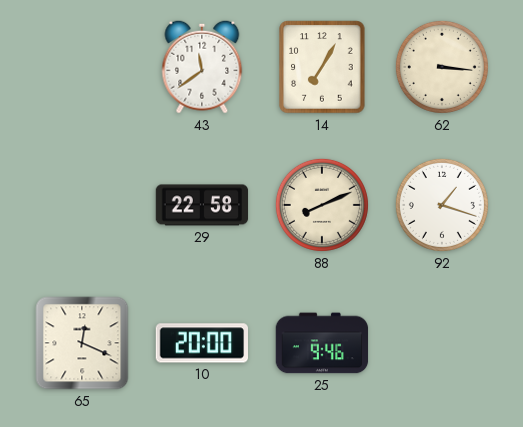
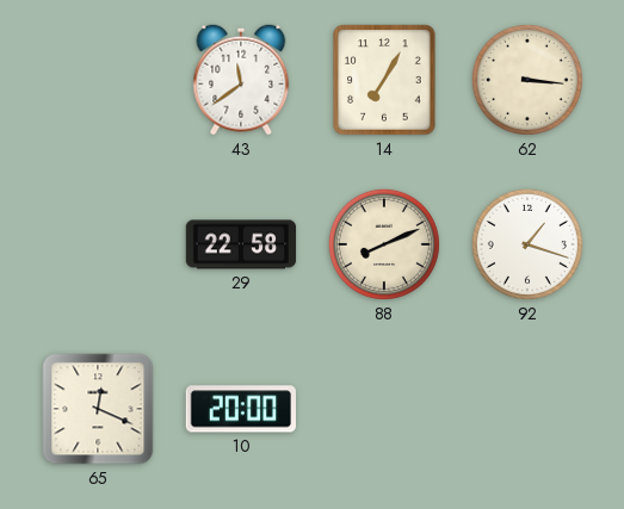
25: 9:46 -> none (322, 343)
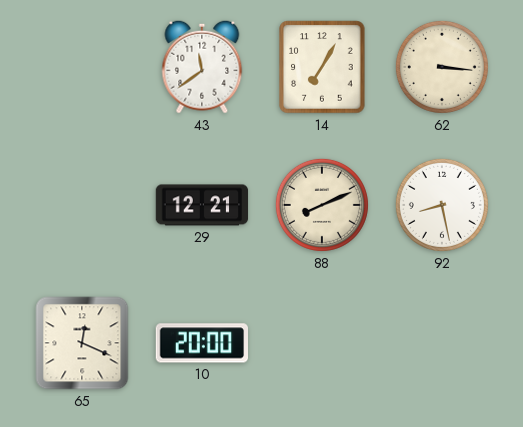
29: 22:58 -> 12:21 (202, 205)
92: 1:18 -> 8:28 (442, 205)
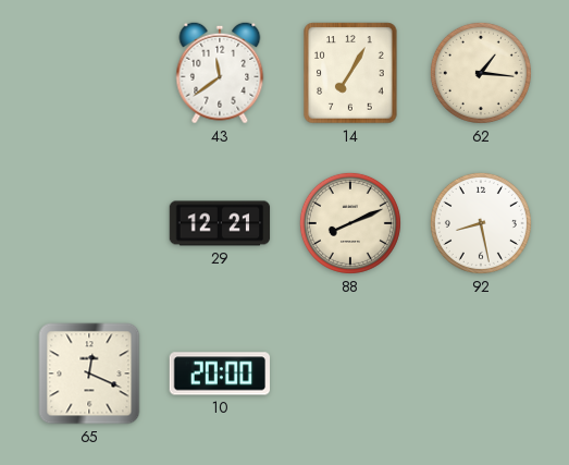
62: 3:16 -> 1:16 (481, 73)
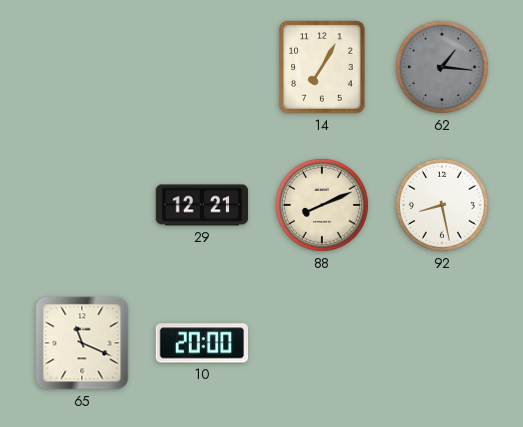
43: 11:39 -> none (220, 73)
62 dial: cream -> grey (442, 67)
65: 12:19 -> 11:19 (82, 343)
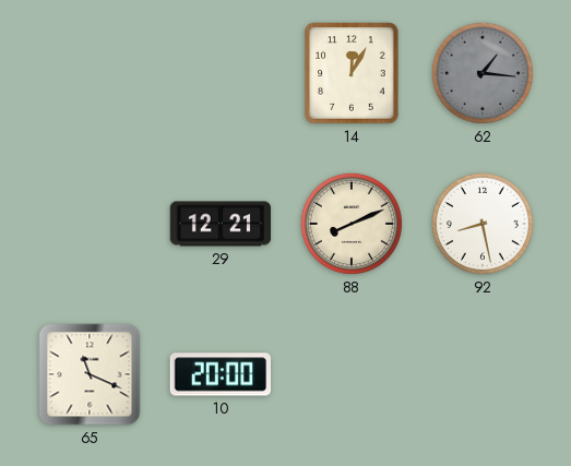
14: 7:05 -> 12:05 (352, 73)
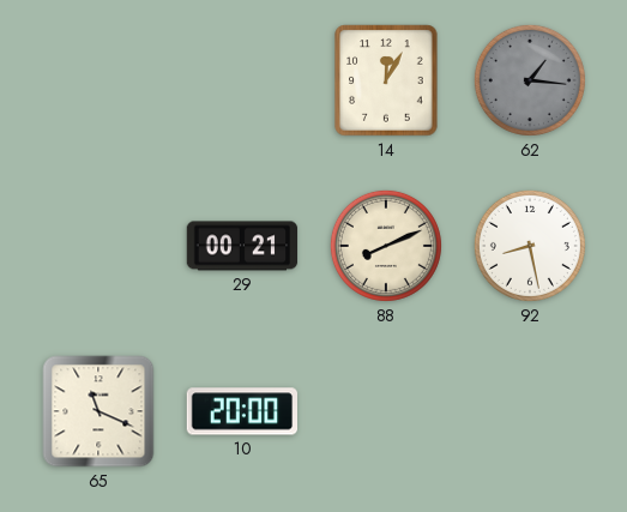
29: 12:21 -> 00:21 (242, 246)
